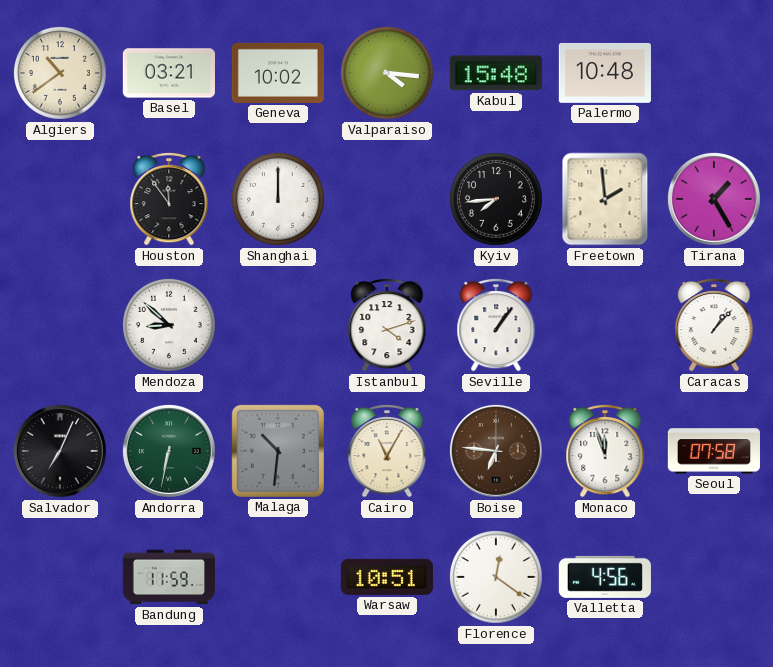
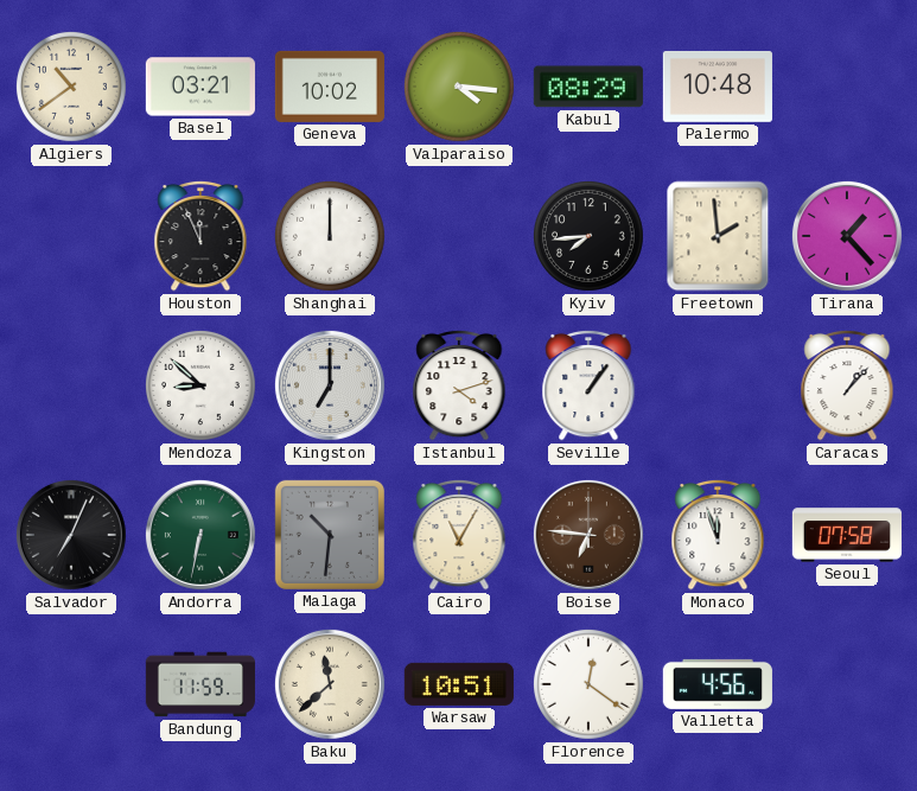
Kabul: 15:48 -> 08:29 (588, 87)
Houston: 11:54 -> 11:56 (200, 236)
Tirana: 1:25 -> 1:23 (847, 236)
Kingston: none -> 7:00 (330, 385)
Baku: none -> 11:38 (330, 684)
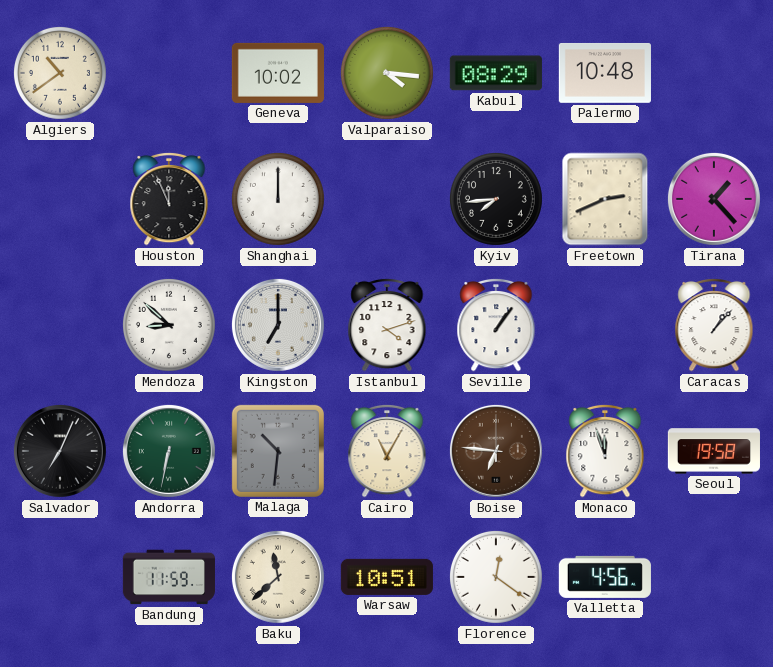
Basel: 03:21 -> none (200, 87)
Freetown: 1:59 -> 2:41 (605, 199)
Seoul: 07:58 -> 19:58 (714, 451)
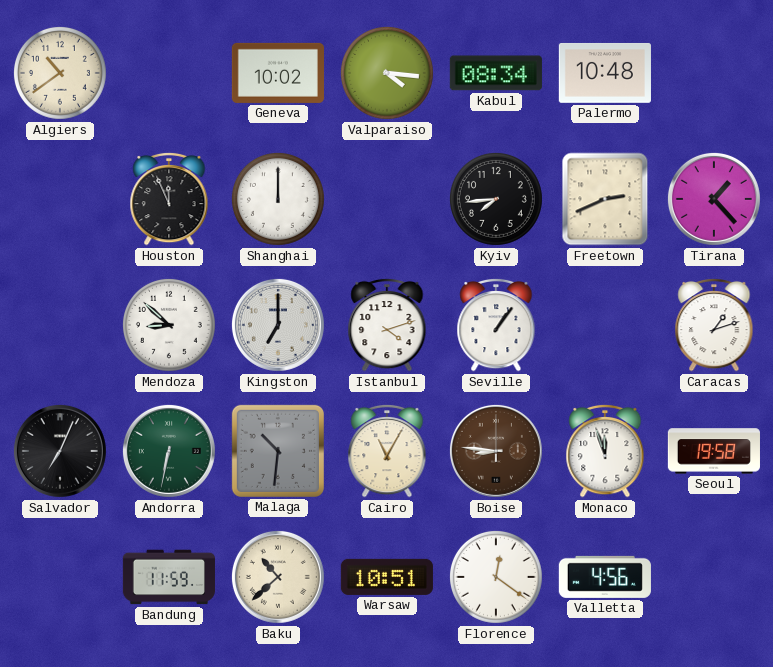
Kabul: 08:29 -> 08:34 (496, 73)
Caracas: 1:07 -> 1:12 (714, 325)
Boise: 6:46 -> 8:46 (496, 451)
Baku: 11:38 -> 10:38 (278, 577)
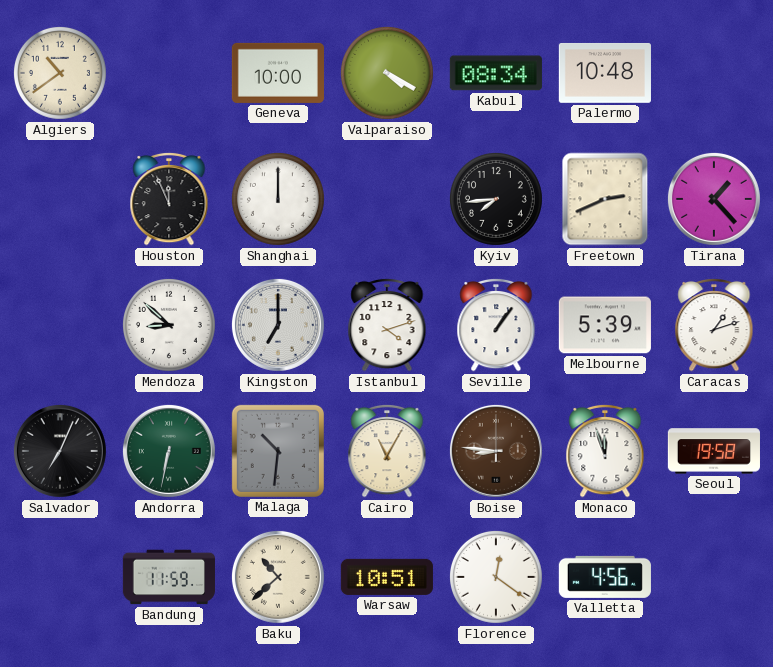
Geneva: 10:02 -> 10:00 (278, 73)
Valparaiso: 4:16 -> 4:20 (387, 73)
Melbourne: none -> 5:39 (605, 325)
